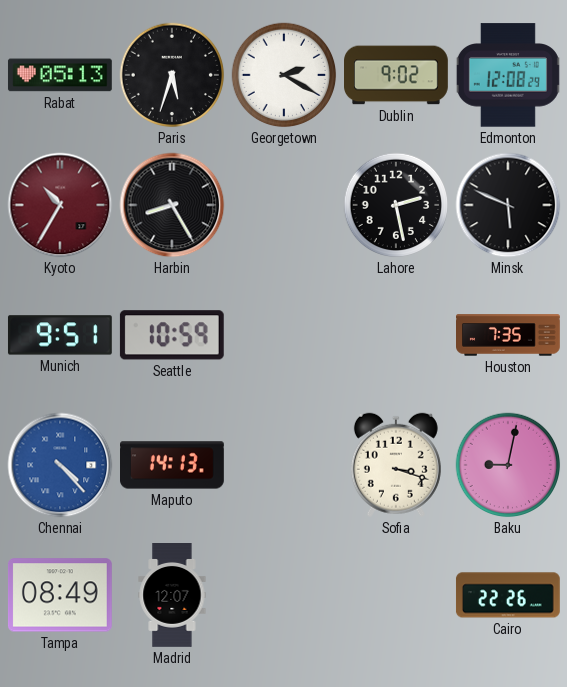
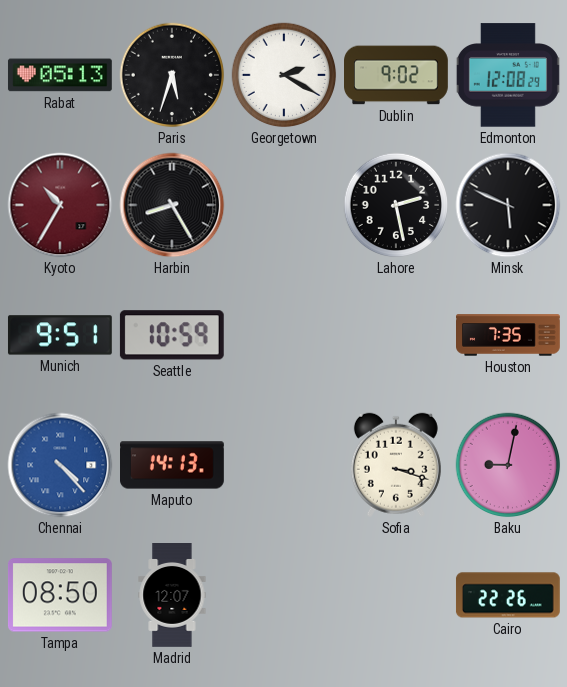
Tampa: 08:49 -> 08:50 (60, 595)
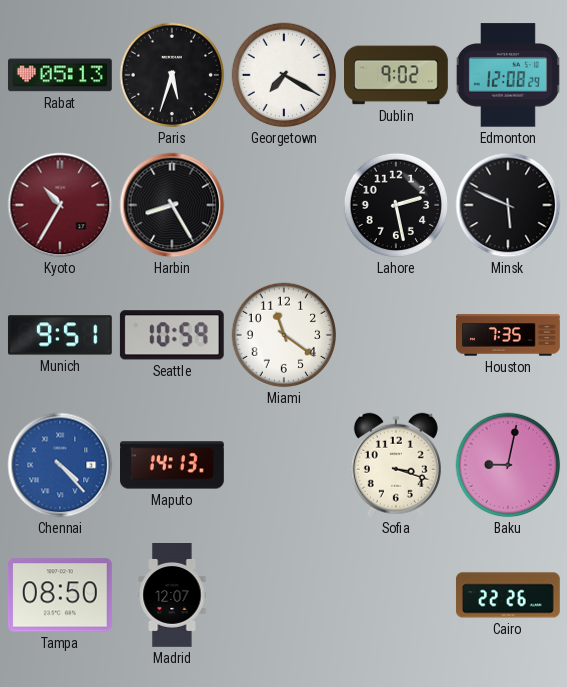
Georgetown: 2:20 -> 7:20 (284, 75)
Miami: none -> 11:21 (284, 335)
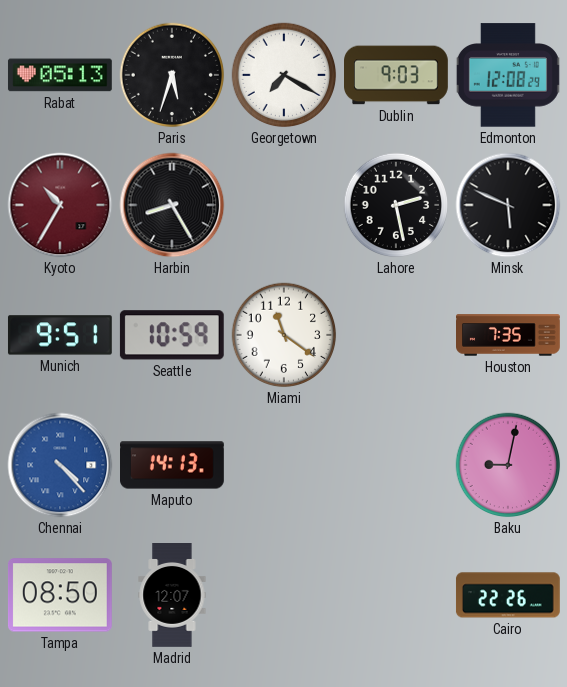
Dublin: 9:02 -> 9:03 (397, 75)
Sofia: 3:18 -> none (396, 465)
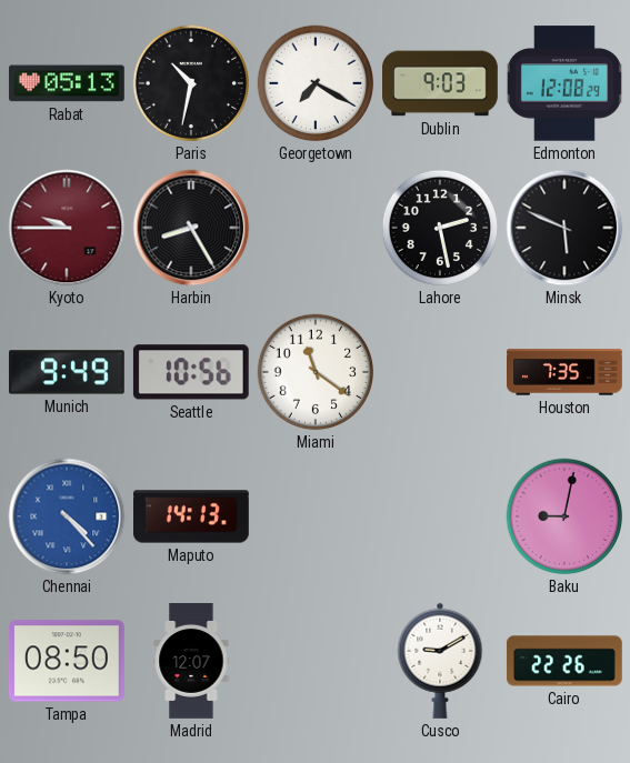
Paris: 5:33 -> 10:32 (191, 83)
Kyoto: 10:35 -> 9:45 (67, 228)
Munich: 9:51 -> 9:49 (67, 372)
Seattle: 10:59 -> 10:56 (191, 372)
Cusco: none -> 9:10 (440, 661)
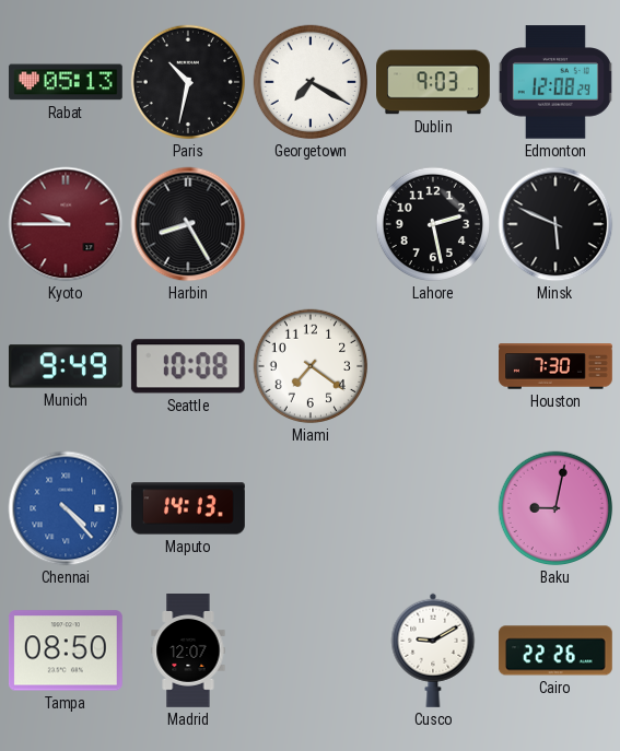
Seattle: 10:56 -> 10:08 (188, 366)
Miami: 11:21 -> 7:21 (311, 366)
Houston: 7:35 -> 7:30 (557, 366)
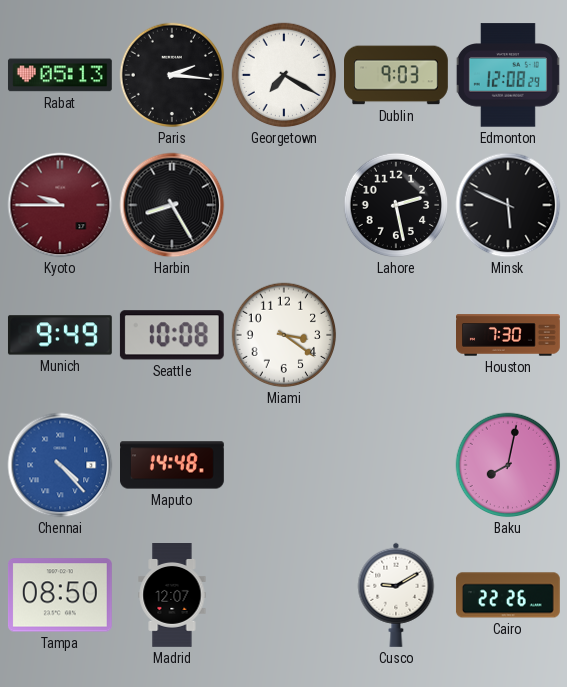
Paris: 10:32 -> 2:16 (172, 75)
Miami: 7:21 -> 3:21 (284, 335)
Maputo: 14:13 -> 14:48 (173, 465)
Baku: 9:02 -> 8:02 (508, 465)
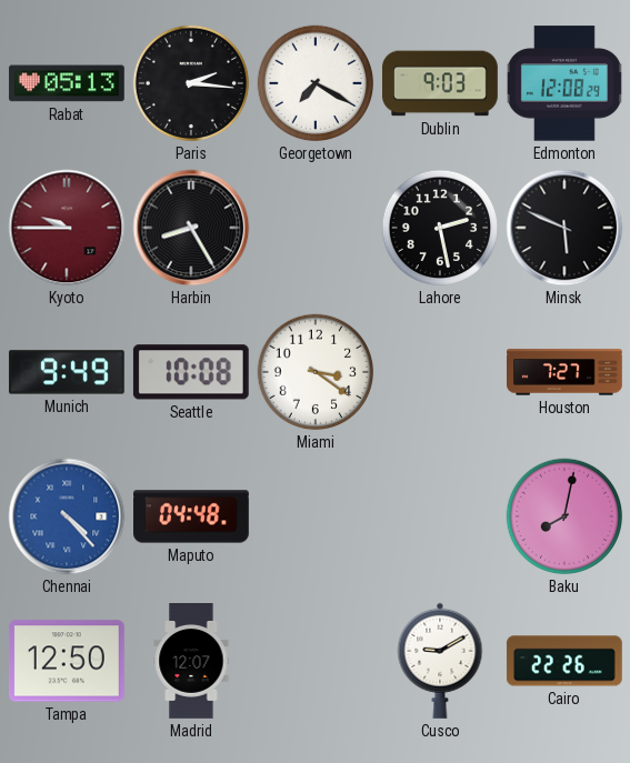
Houston: 7:30 -> 7:27 (566, 372)
Maputo: 14:48 -> 04:48 (192, 516)
Tampa: 08:50 -> 12:50 (67, 661)
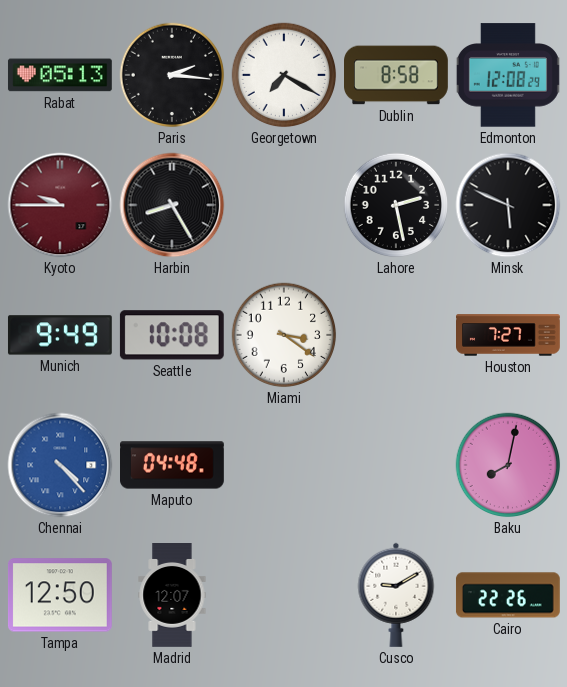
Dublin: 9:03 -> 8:58 (397, 75)
